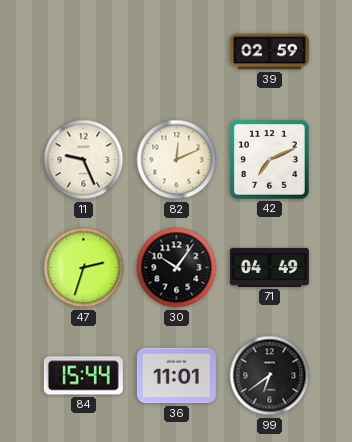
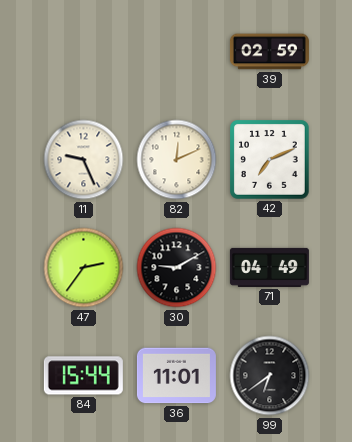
47: 2:33 -> 2:36 (84, 268)
30: 10:06 -> 9:10 (177, 268)
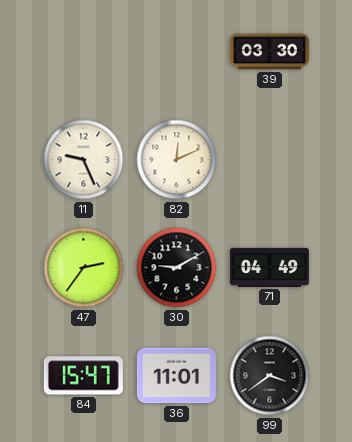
39: 02:59 -> 03:30 (269, 52)
42: 7:11 -> none (270, 160)
84: 15:44 -> 15:47 (83, 376)
99: 6:39 -> 3:39 (270, 376)
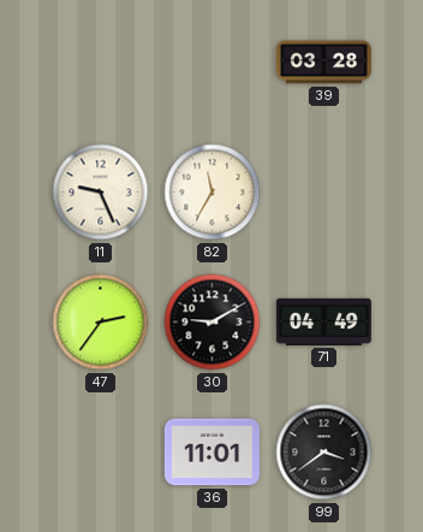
39: 03:30 -> 03:28 (323, 63)
82: 12:11 -> 11:35 (213, 193)
84: 15:47 -> none (83, 376)
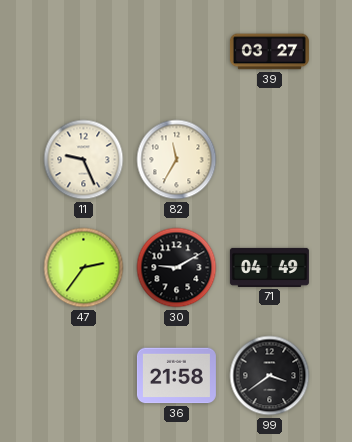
39: 03:28 -> 03:27 (269, 52)
36: 11:01 -> 21:58 (176, 376)
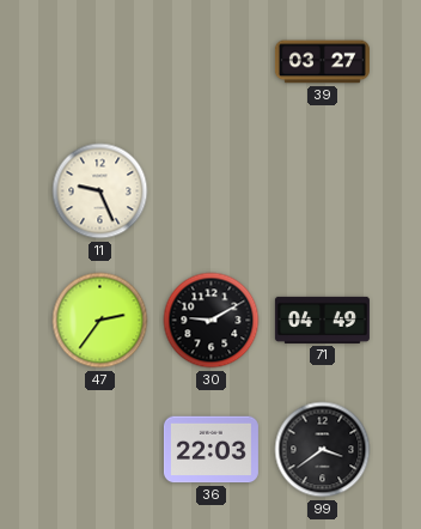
82: 11:35 -> none (177, 160)
36: 21:58 -> 22:03 (210, 450)
